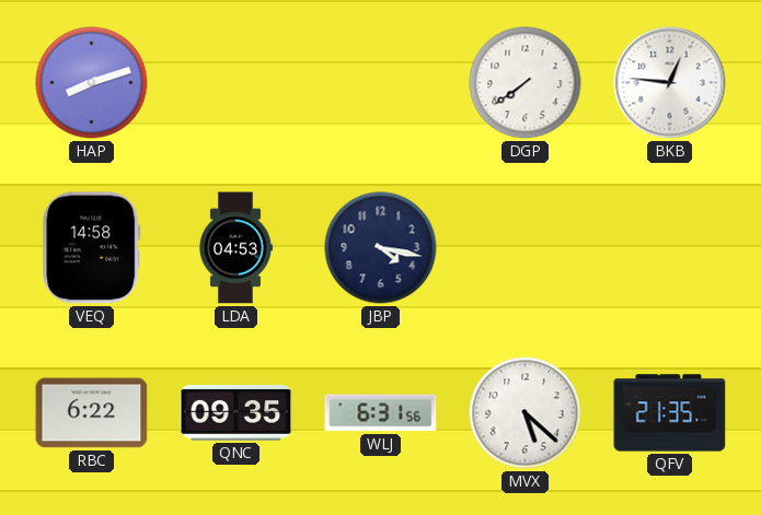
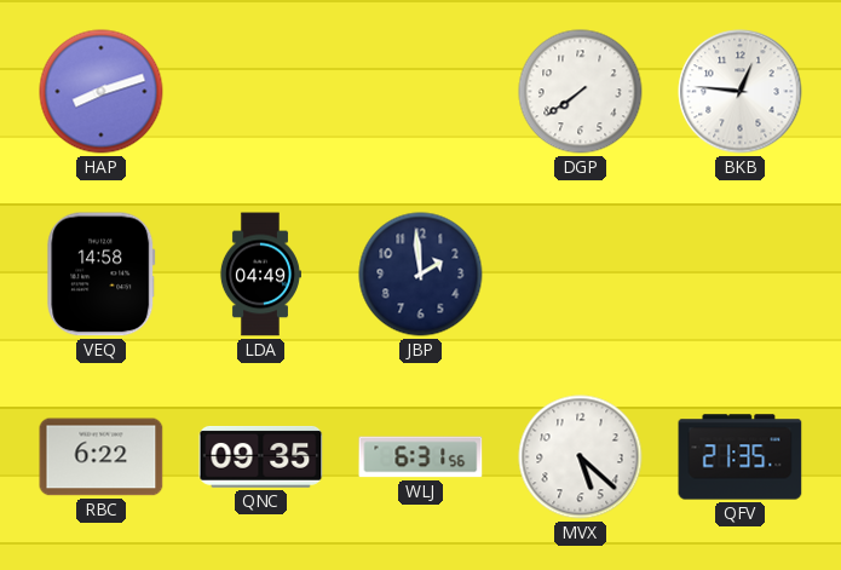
LDA: 04:53 -> 04:49 (260, 275)
JBP: 4:17 -> 1:59 (421, 275)
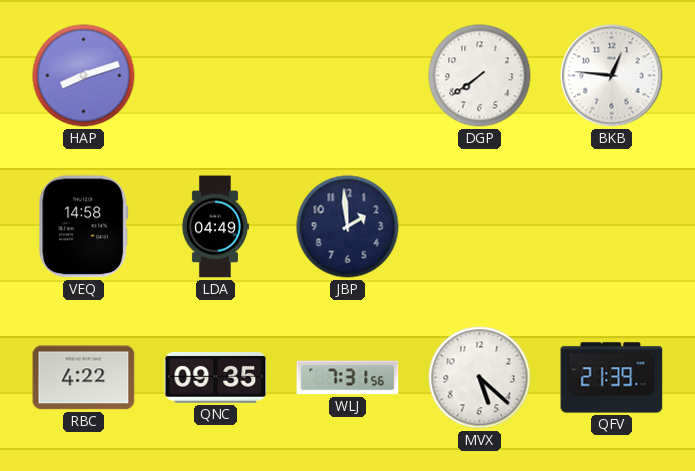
RBC: 6:22 -> 4:22 (84, 378)
WLJ: 6:31 -> 7:31 (348, 378)
QFV: 21:35 -> 21:39 (612, 378)
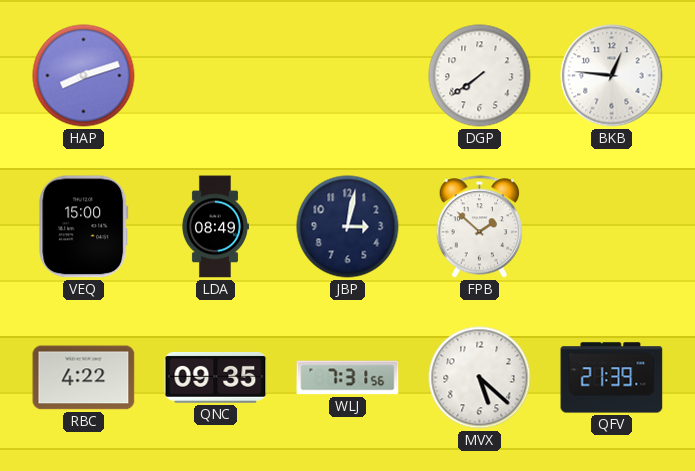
VEQ: 14:58 -> 15:00 (84, 227)
LDA: 04:49 -> 08:49 (215, 227)
JBP: 1:59 -> 3:02 (348, 227)
FPB: none -> 1:52 (480, 227)
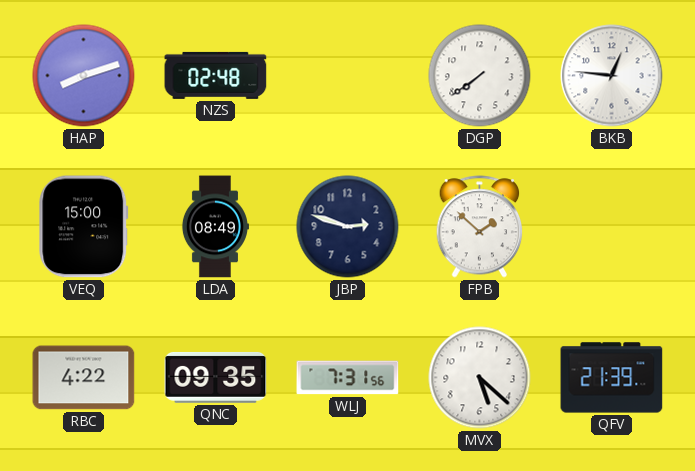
NZS: none -> 02:48 (216, 75)
JBP: 3:02 -> 2:48 (348, 227)
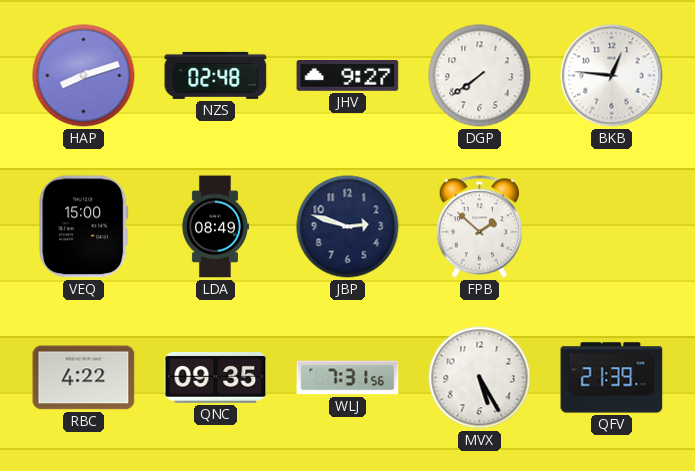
JHV: none -> 9:27 (348, 76)
MVX: 5:22 -> 5:25 (480, 378)
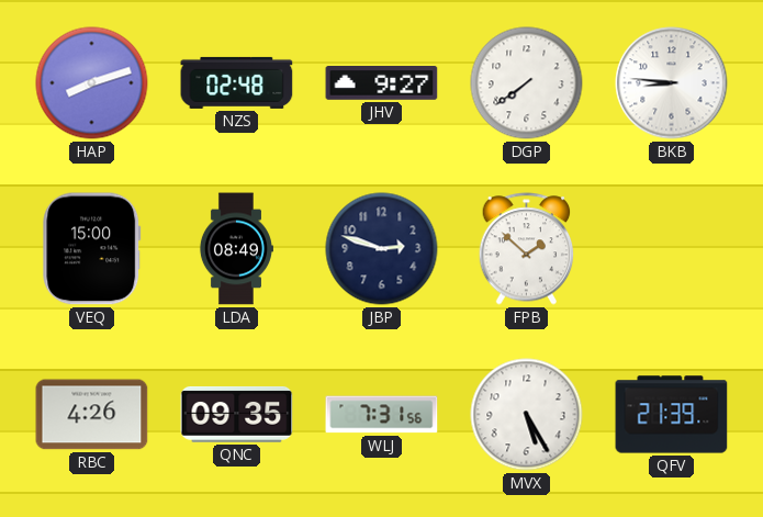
BKB: 12:46 -> 8:46 (672, 83)
RBC: 4:22 -> 4:26 (92, 415)
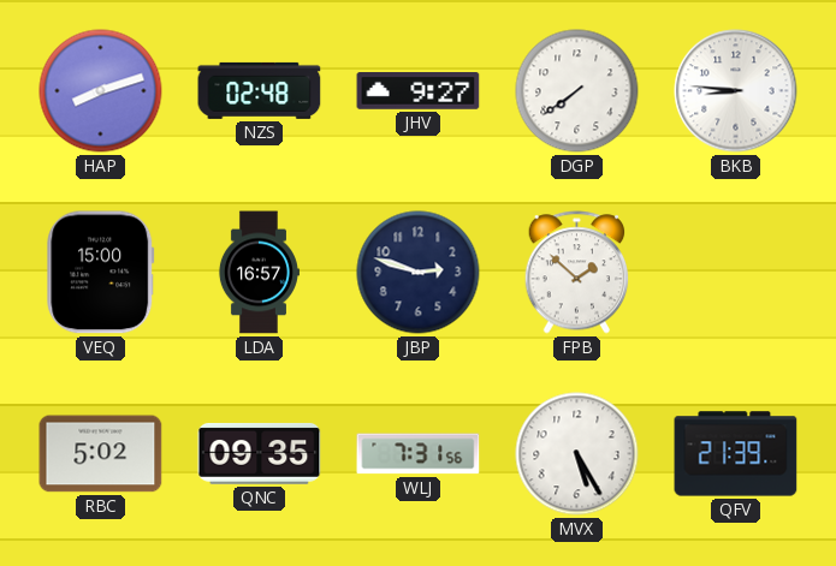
LDA: 08:49 -> 16:57 (259, 273)
RBC: 4:26 -> 5:02 (101, 454)
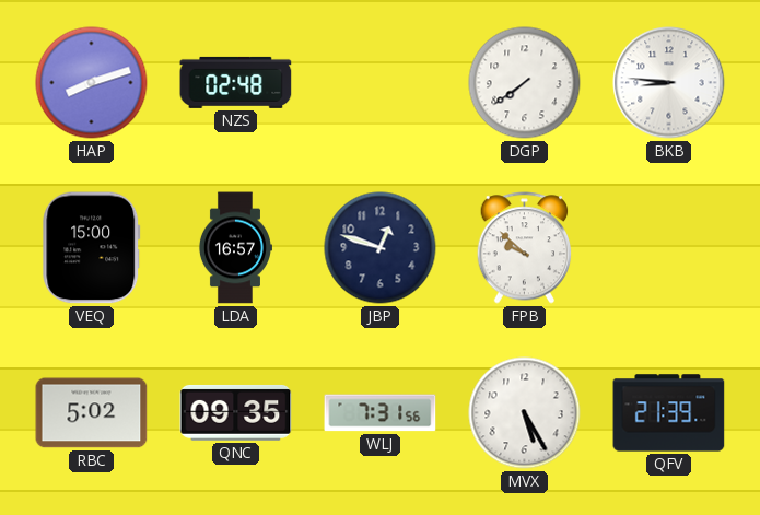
JHV: 9:27 -> none (419, 91)
JBP: 2:48 -> 12:48 (381, 248)
FPB: 1:52 -> 9:52 (525, 248)
